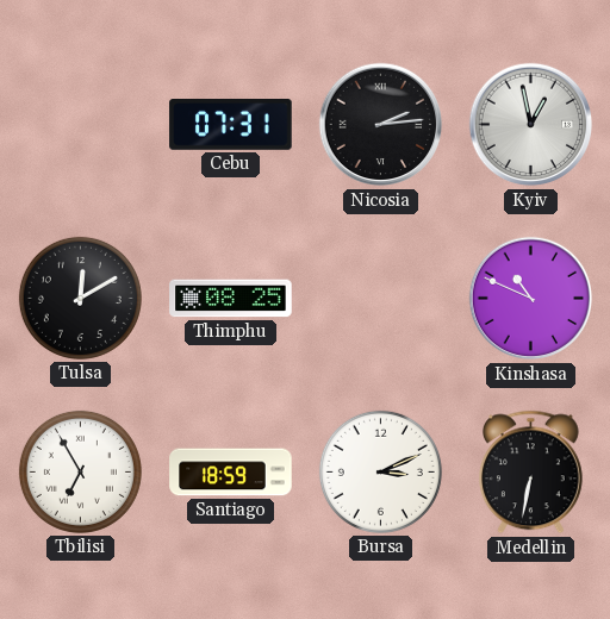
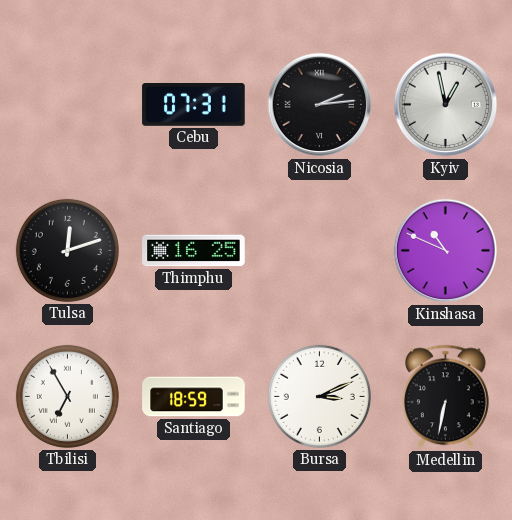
Tulsa: 12:10 -> 12:12 (67, 250)
Thimphu: 08:25 -> 16:25 (194, 251)
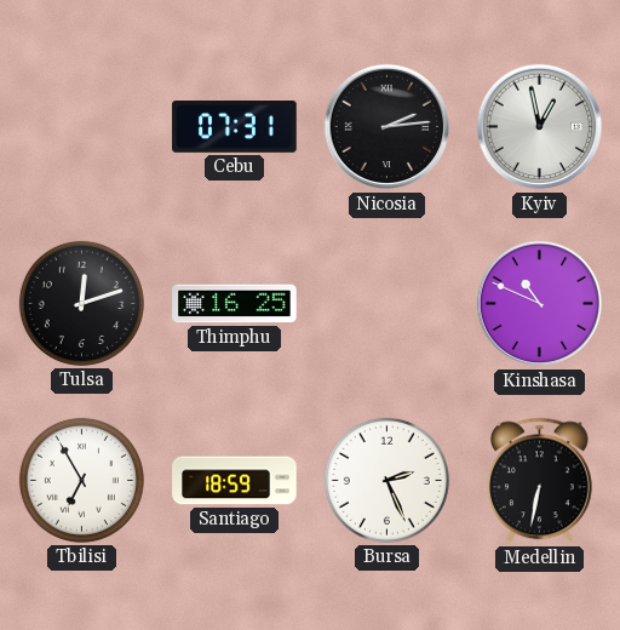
Bursa: 3:11 -> 2:26 (386, 480)
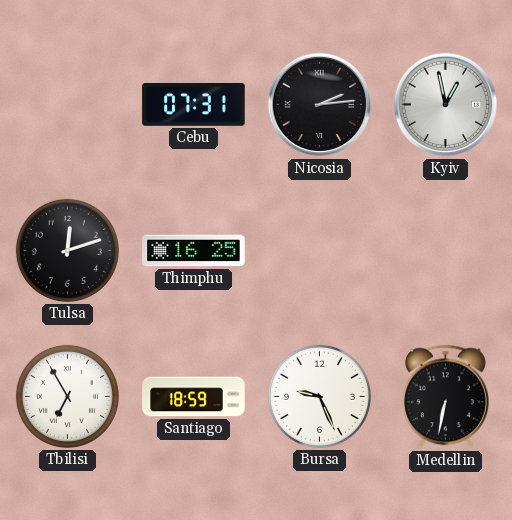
Kinshasa: 10:49 -> none (540, 304)
Bursa: 2:26 -> 9:26 (319, 396)
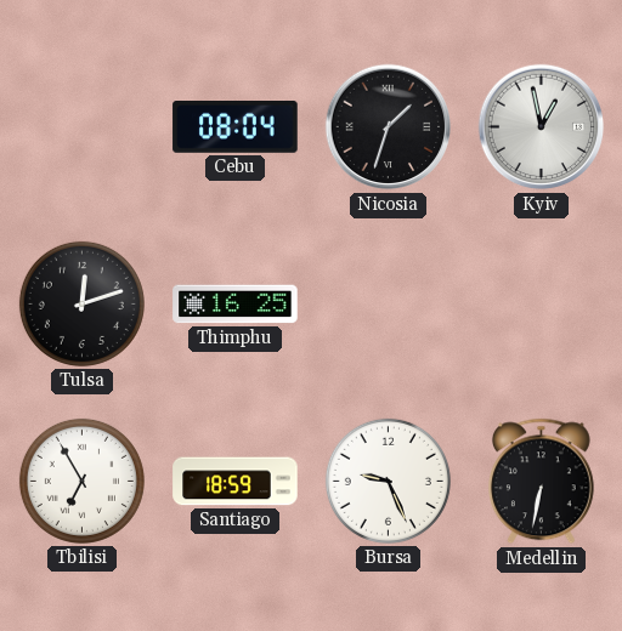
Cebu: 07:31 -> 08:04 (236, 127)
Nicosia: 2:14 -> 1:33 (389, 127)
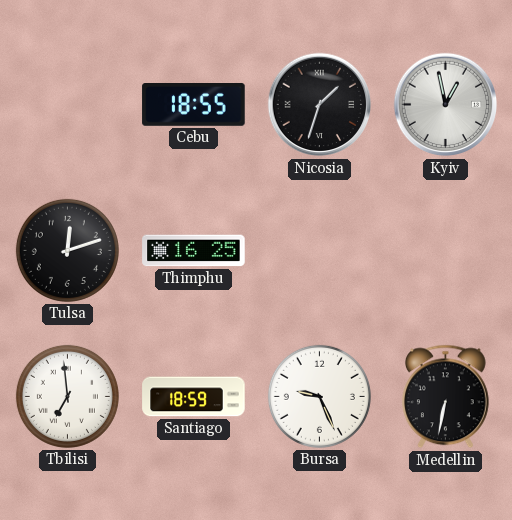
Cebu: 08:04 -> 18:55 (194, 105)
Tbilisi: 6:55 -> 6:59 (67, 396)
